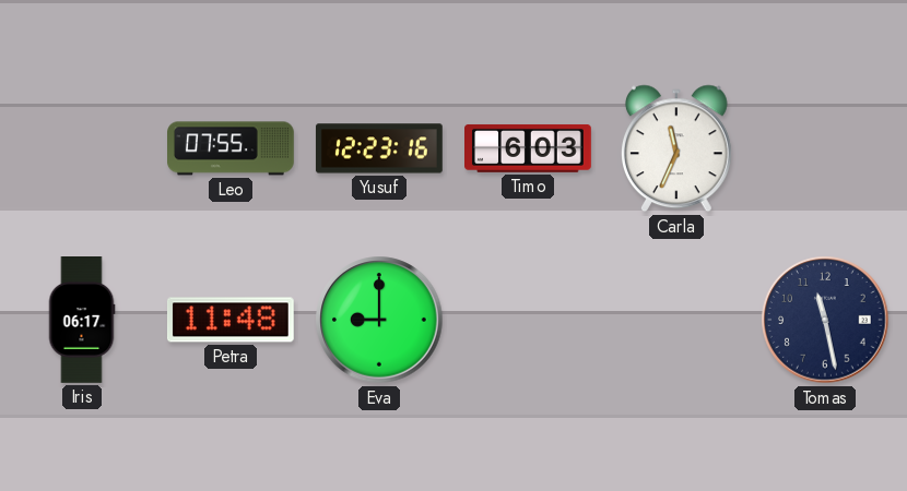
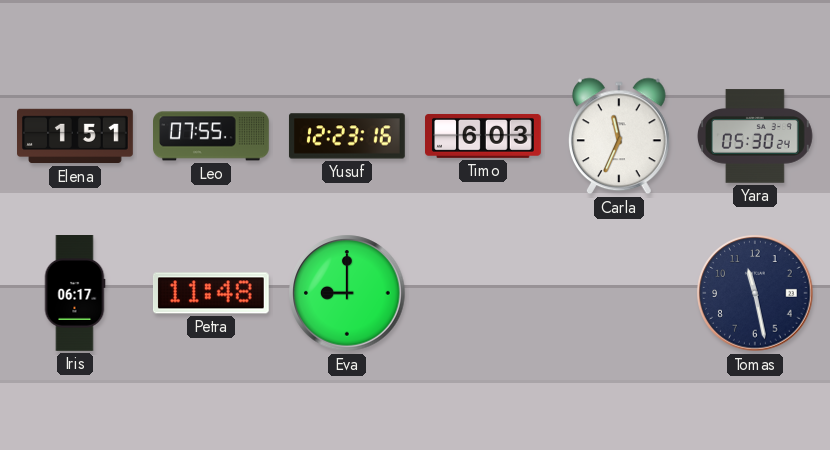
Elena: none -> 1:51 (76, 136)
Yara: none -> 05:30 (755, 136)
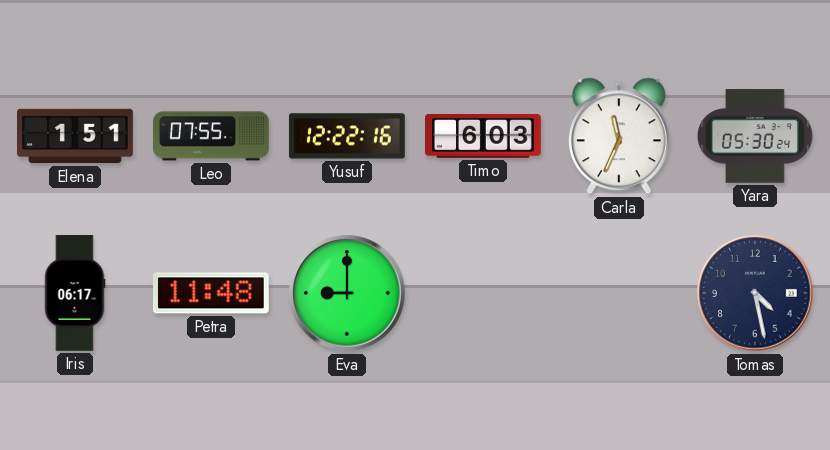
Yusuf: 12:23 -> 12:22 (347, 136)
Tomas: 11:28 -> 4:28 (755, 293)
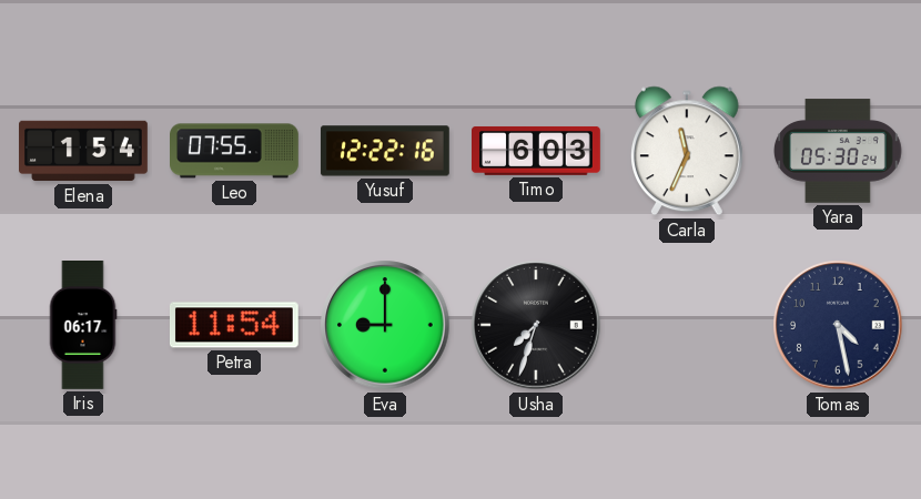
Elena: 1:51 -> 1:54 (84, 151)
Petra: 11:48 -> 11:54 (234, 325)
Usha: none -> 7:33 (536, 325)
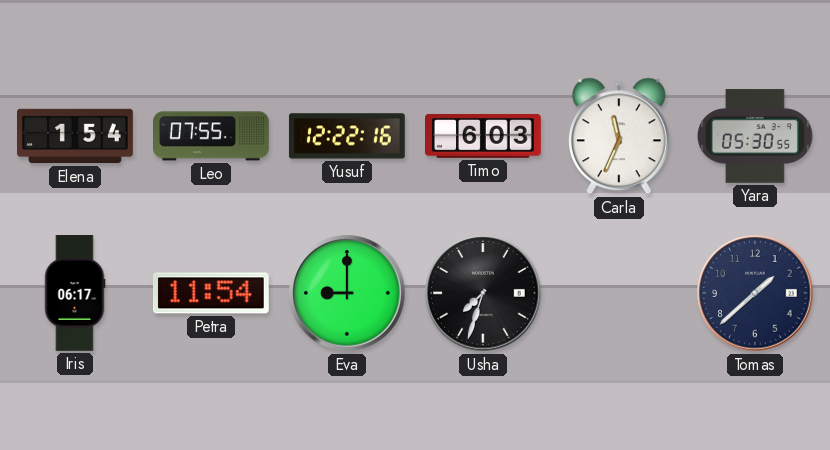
Yara: 05:30:24 -> 05:30:55 (755, 136)
Tomas: 4:28 -> 1:38 (755, 293)
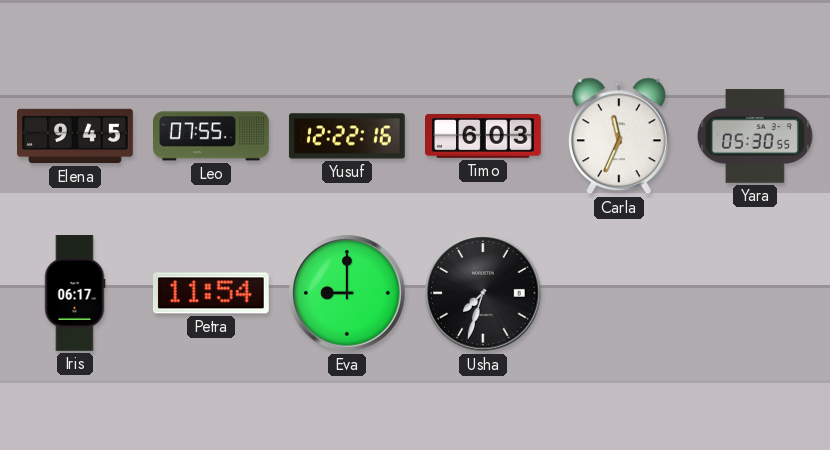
Elena: 1:54 -> 9:45 (76, 136)
Tomas: 1:38 -> none (755, 293)
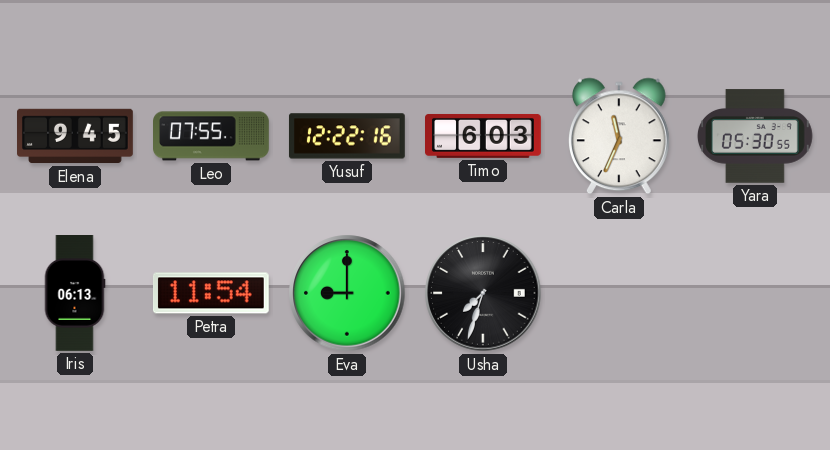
Iris: 06:17 -> 06:13 (75, 294)
